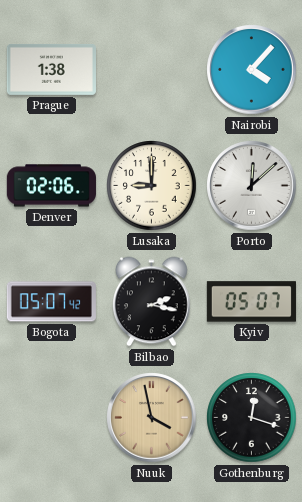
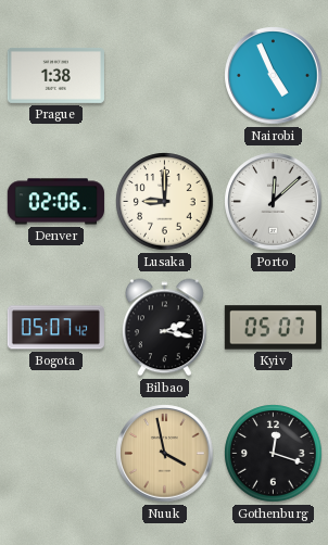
Nairobi: 4:07 -> 4:56 (274, 76)
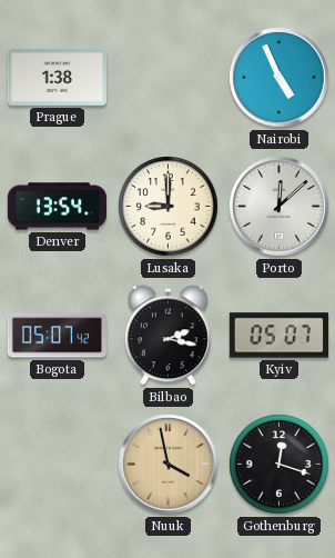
Denver: 02:06 -> 13:54 (57, 207)
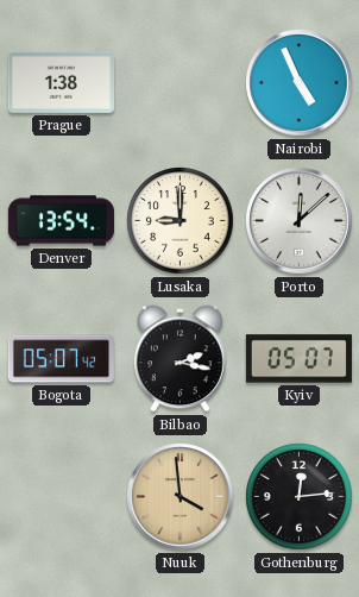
Nuuk: 3:58 -> 3:59 (181, 497)
Gothenburg: 12:18 -> 12:14 (300, 497)
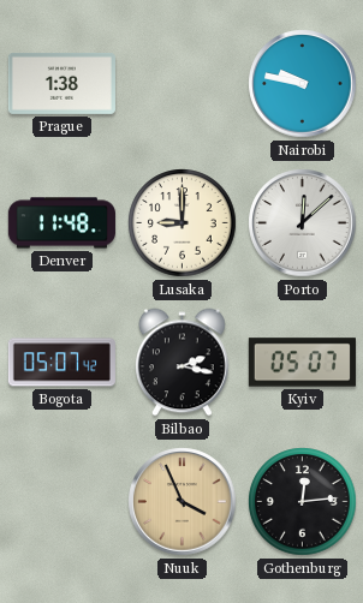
Nairobi: 4:56 -> 9:47 (303, 84)
Denver: 13:54 -> 11:48 (61, 223)
Nuuk: 3:59 -> 3:56 (183, 502)
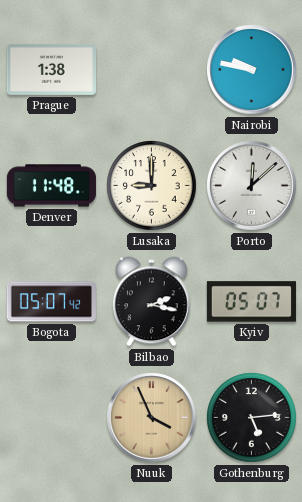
Gothenburg: 12:14 -> 5:14 (252, 418)
